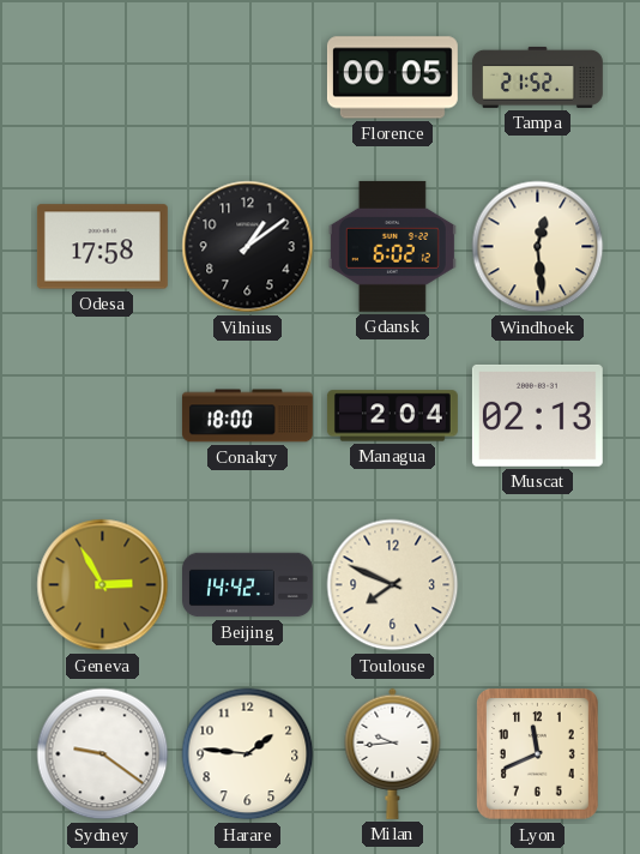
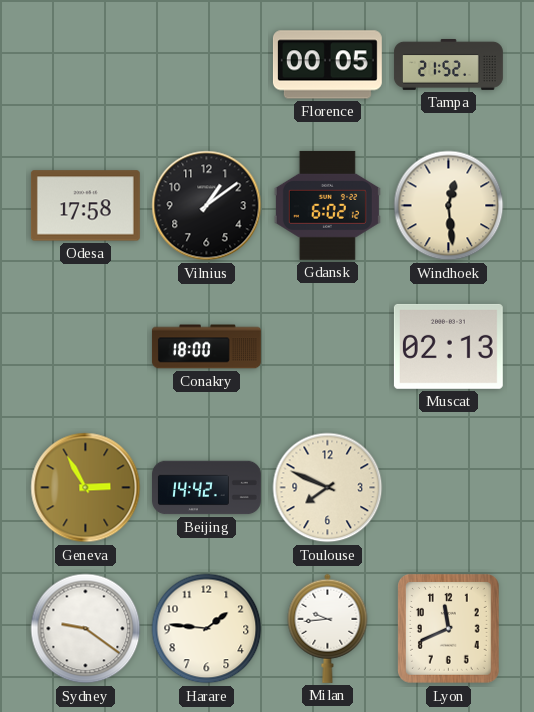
Managua: 2:04 -> none (392, 416)
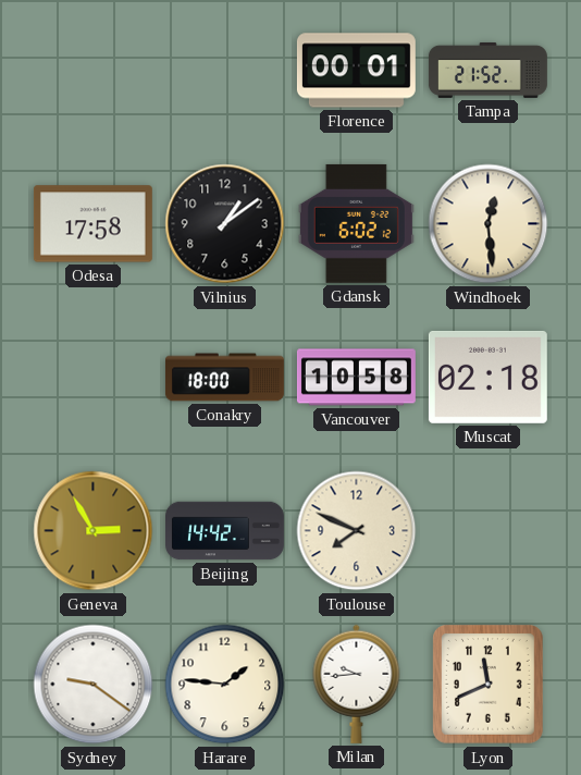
Florence: 00:05 -> 00:01 (356, 71)
Vancouver: none -> 10:58 (356, 378)
Muscat: 02:13 -> 02:18 (487, 377)
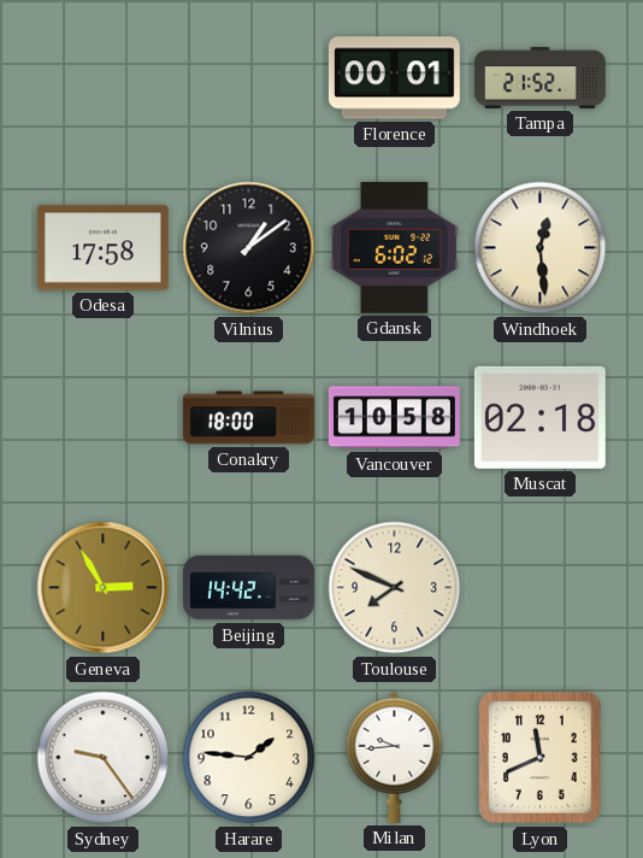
Sydney: 9:21 -> 9:24 (104, 758)
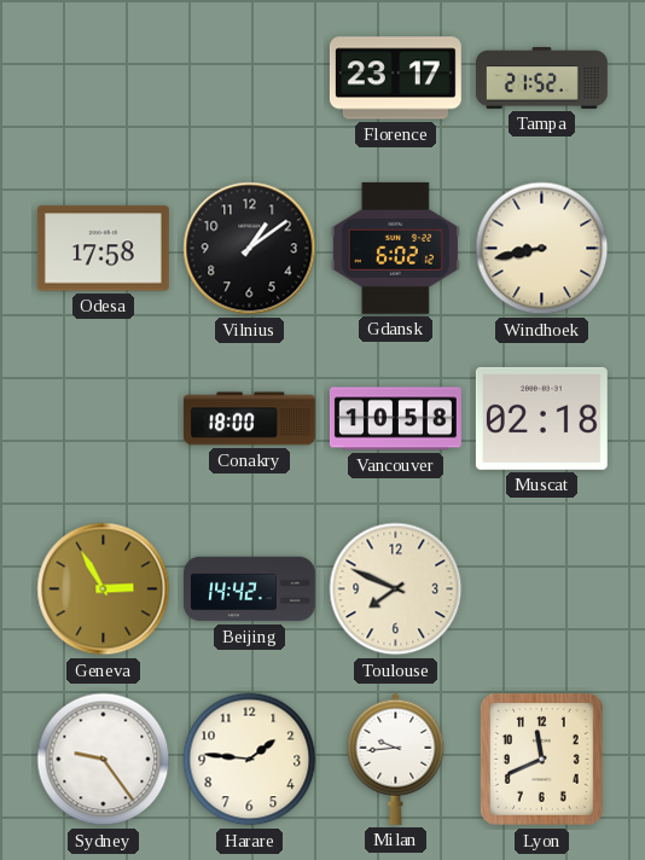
Florence: 00:01 -> 23:17 (395, 79)
Windhoek: 12:29 -> 8:43 (542, 249)
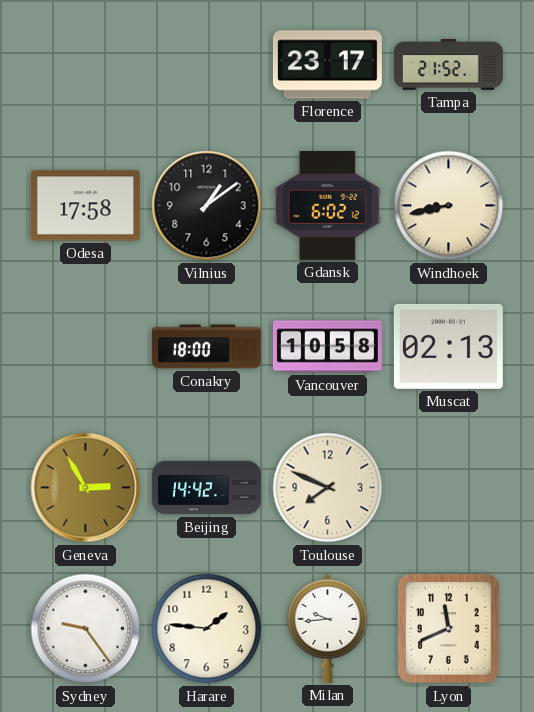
Muscat: 02:18 -> 02:13 (448, 346)
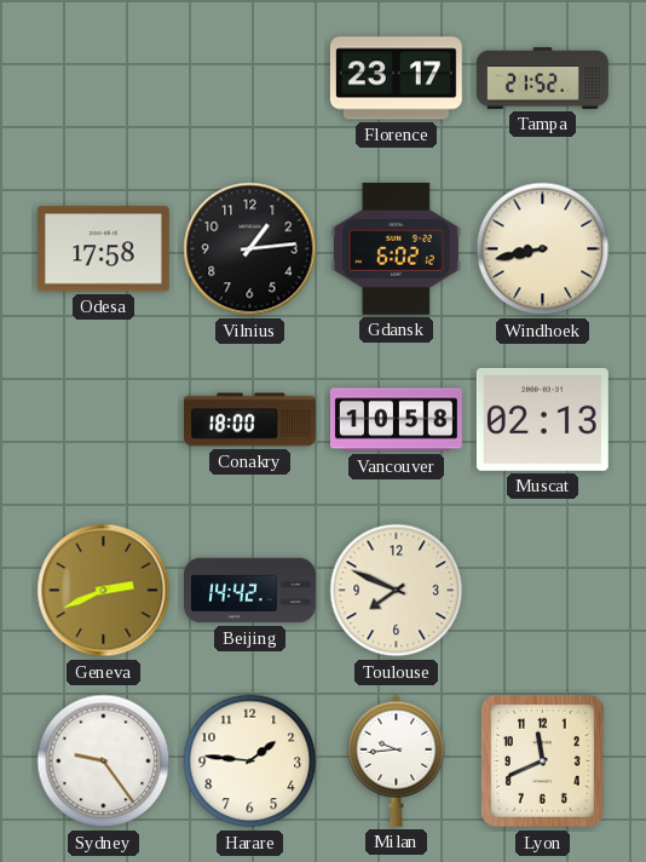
Vilnius: 1:09 -> 1:14 (250, 249)
Geneva: 2:55 -> 2:41 (104, 591)
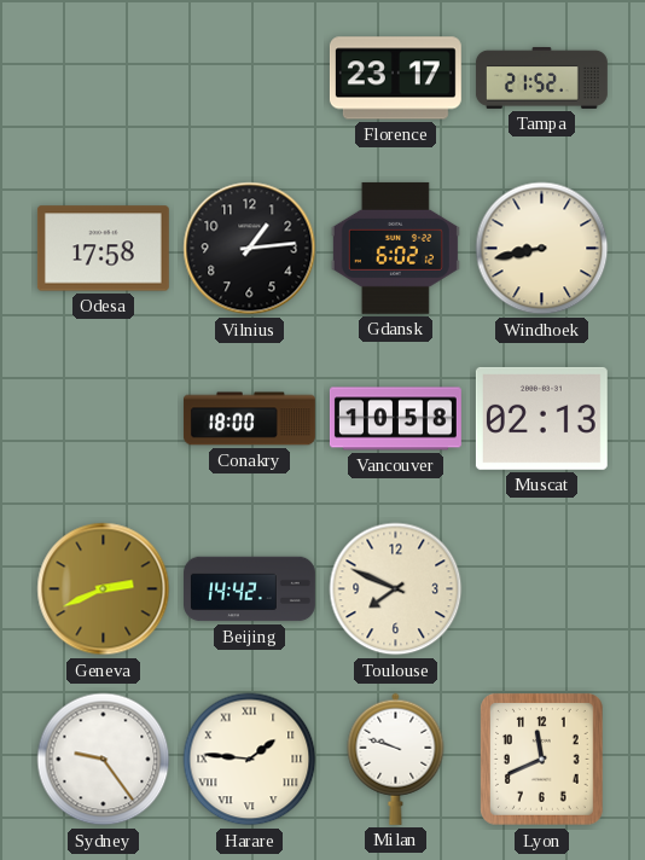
Harare numerals: Arabic -> Roman (250, 760)
Milan: 9:44 -> 9:48 (396, 759)
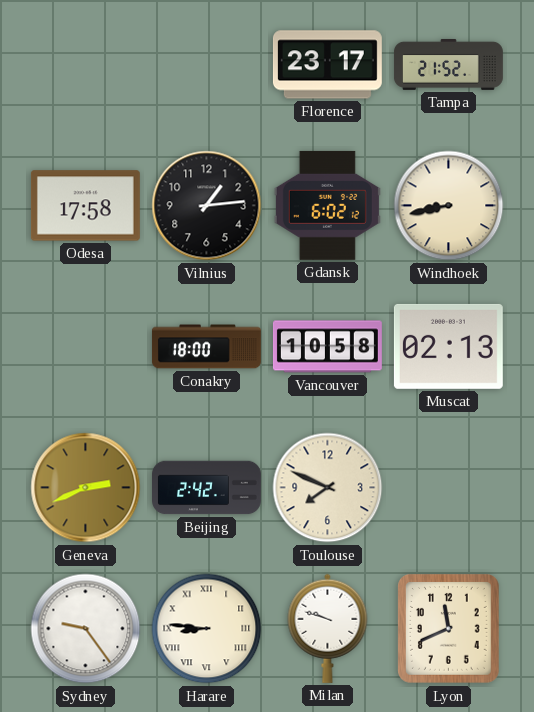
Beijing: 14:42 -> 2:42 (207, 488)
Harare: 1:46 -> 8:46 (207, 629)
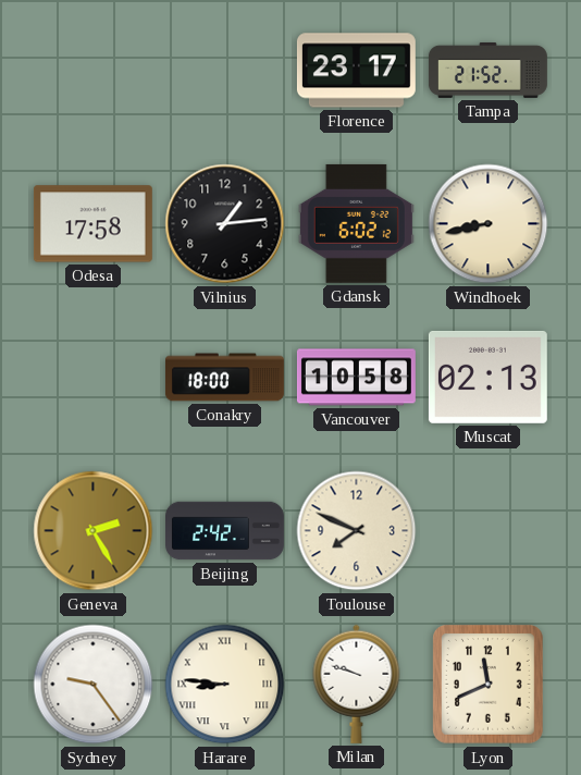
Geneva: 2:41 -> 2:25 (94, 531)
